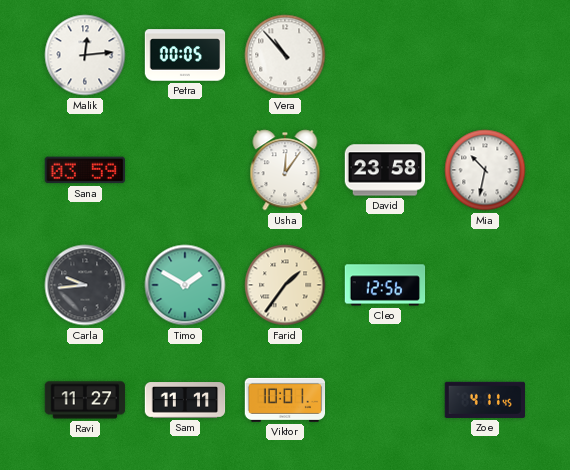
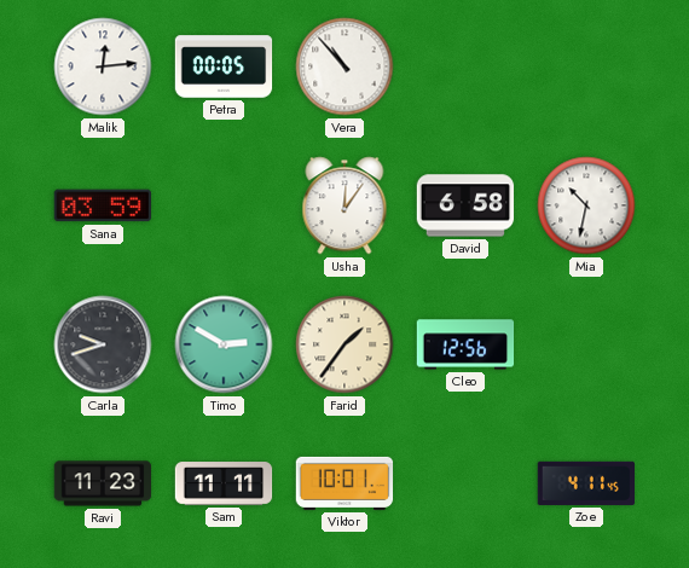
David: 23:58 -> 6:58 (465, 205)
Carla: 9:44 -> 9:42 (103, 344)
Timo: 1:50 -> 2:50 (224, 344)
Ravi: 11:27 -> 11:23 (103, 483)
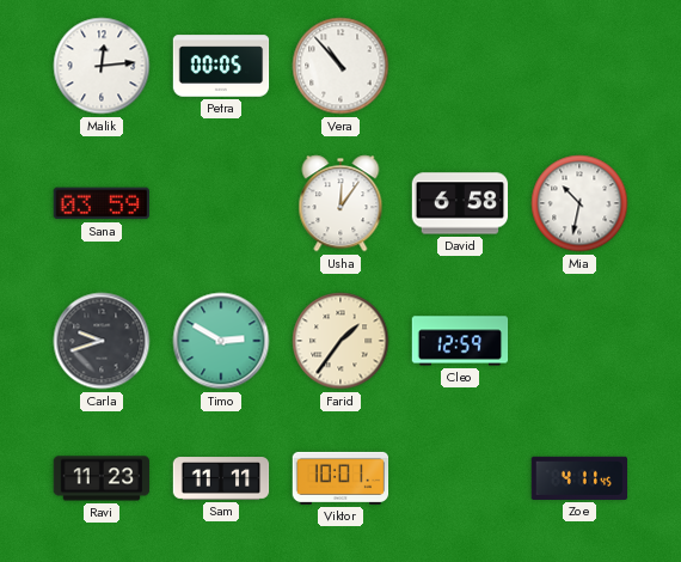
Cleo: 12:56 -> 12:59 (460, 341)
